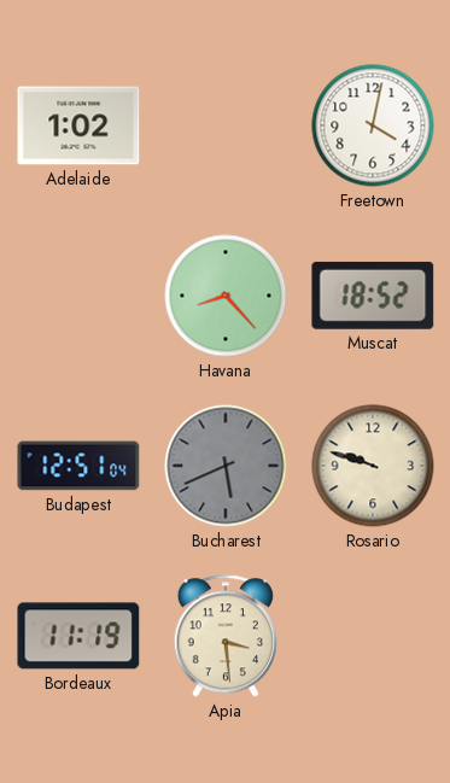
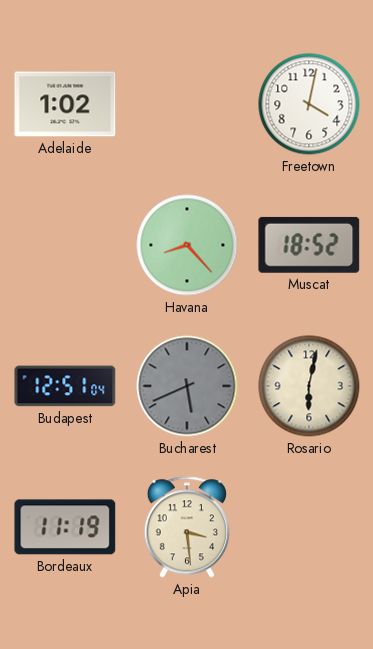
Rosario: 9:48 -> 6:02 (309, 386)
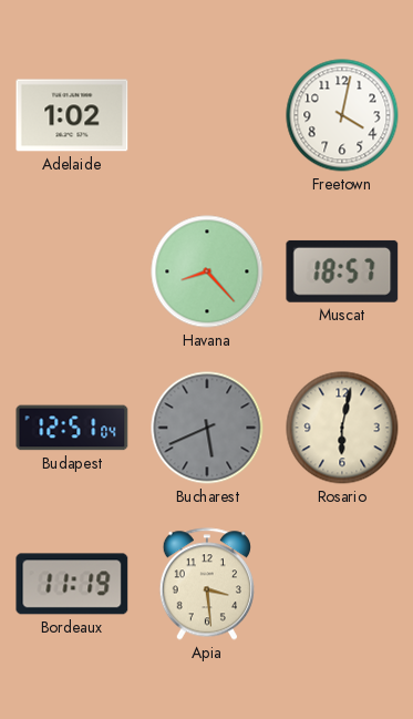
Muscat: 18:52 -> 18:57 (342, 271)
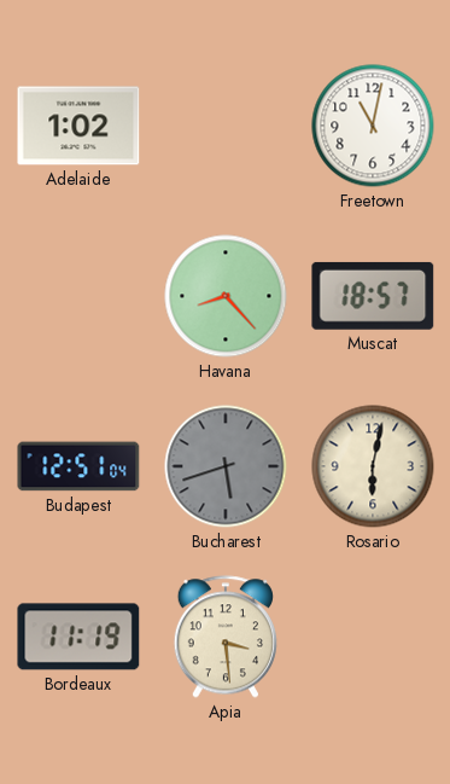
Freetown: 4:02 -> 11:02 (373, 126)
Bucharest: 5:41 -> 5:42 (226, 466)
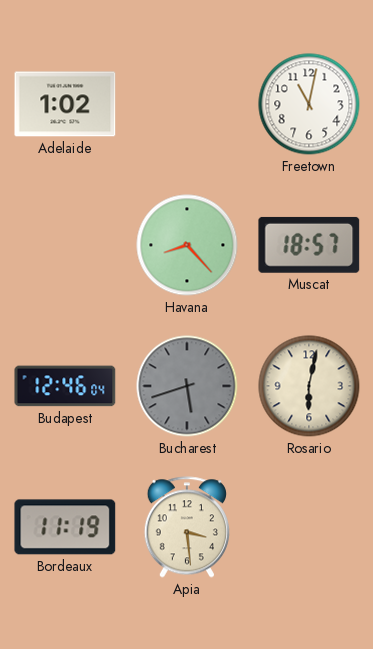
Budapest: 12:51 -> 12:46 (65, 386)
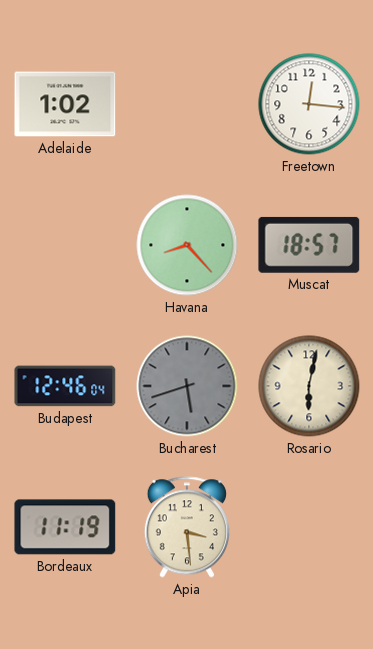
Freetown: 11:02 -> 12:16 (309, 104)
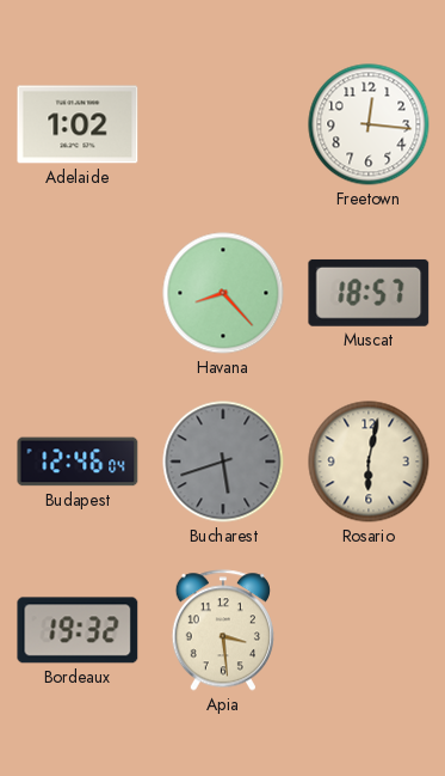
Bordeaux: 11:19 -> 19:32 (78, 630)
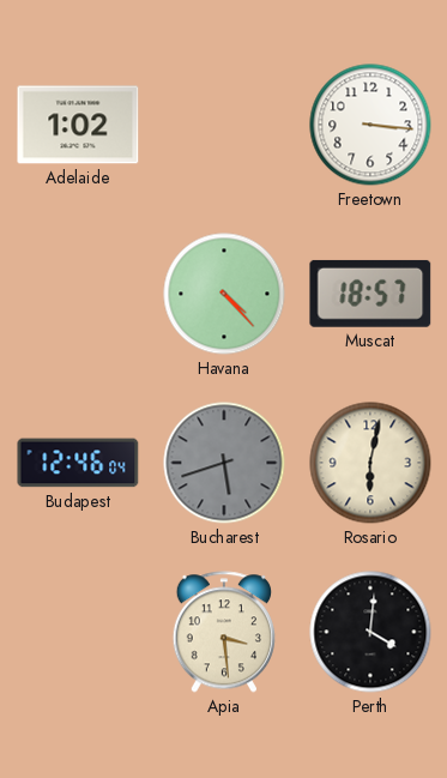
Freetown: 12:16 -> 3:16 (370, 125)
Havana: 8:23 -> 4:23 (224, 294)
Bordeaux: 19:32 -> none (78, 630)
Perth: none -> 4:01 (370, 632)
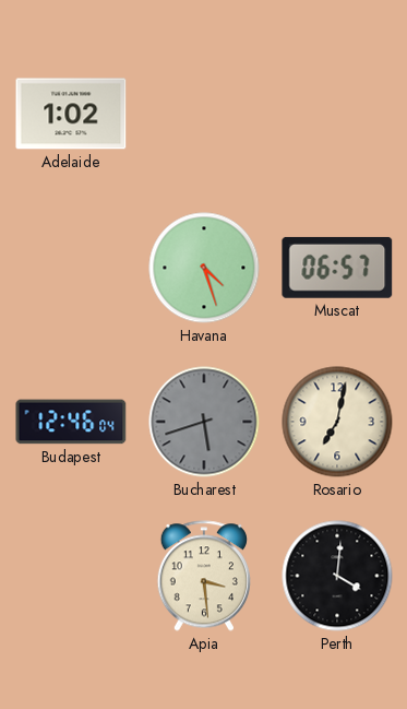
Freetown: 3:16 -> none (370, 125)
Havana: 4:23 -> 4:27 (204, 268)
Muscat: 18:57 -> 06:57 (337, 268)
Rosario: 6:02 -> 7:02 (337, 422)
